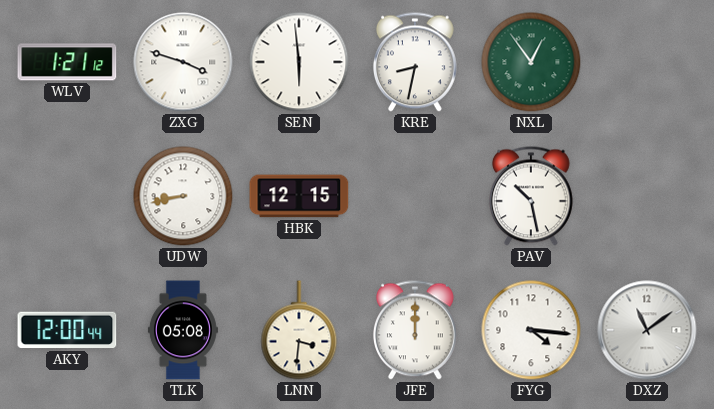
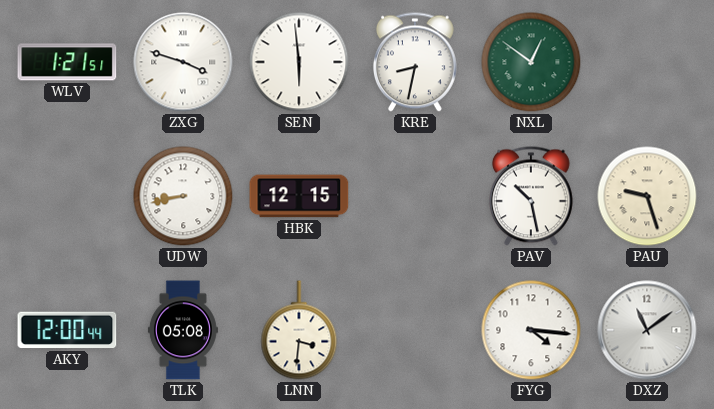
WLV: 1:21:12 -> 1:21:51 (67, 62)
NXL: 12:54 -> 12:51 (531, 62)
PAU: none -> 9:27 (647, 196)
JFE: 12:00 -> none (415, 330)
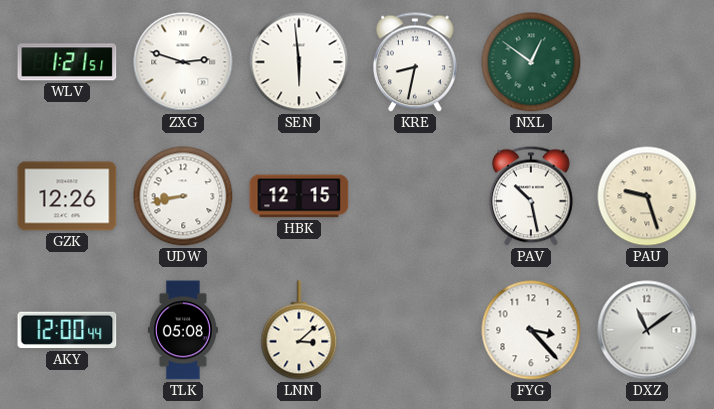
ZXG: 3:48 -> 2:48 (183, 62)
GZK: none -> 12:26 (67, 196)
LNN: 3:31 -> 3:08 (299, 330)
FYG: 4:16 -> 3:23 (531, 330)
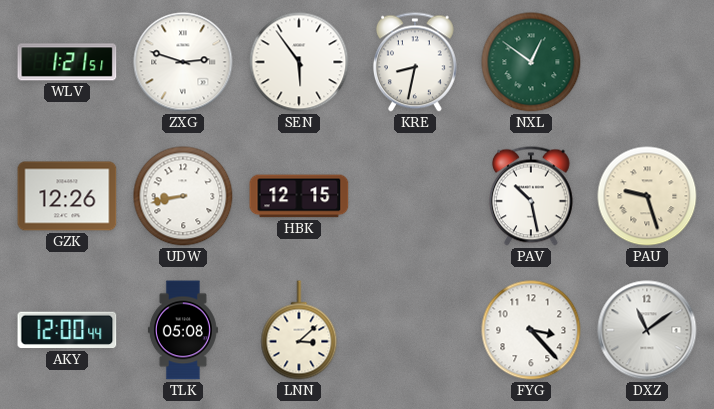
SEN: 5:59 -> 5:54 (299, 62)
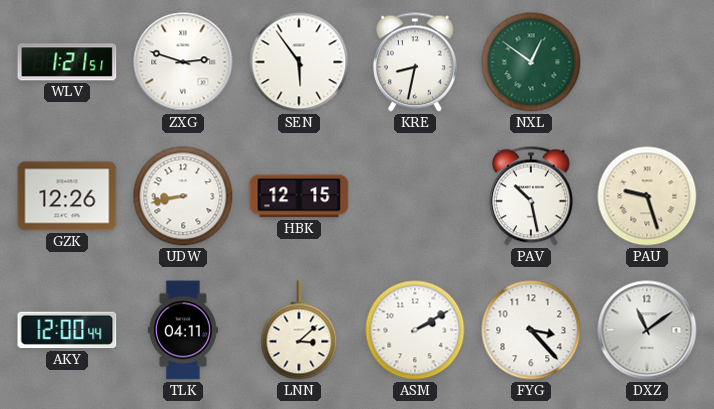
TLK: 05:08 -> 04:11 (183, 330)
ASM: none -> 2:10 (415, 330)
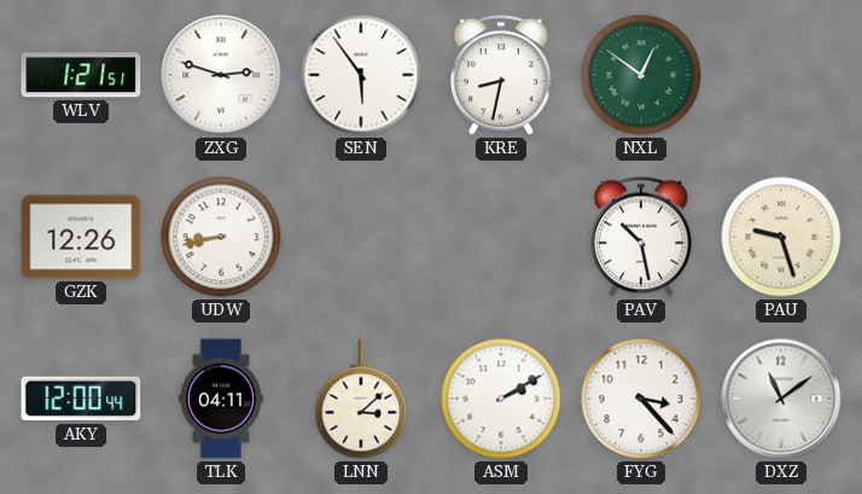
HBK: 12:15 -> none (299, 196)
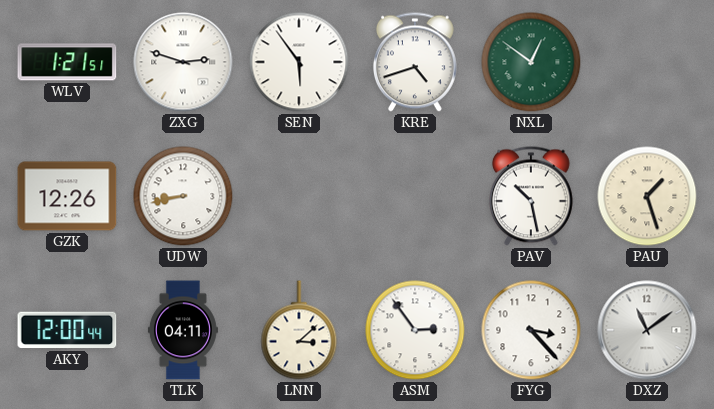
KRE: 8:32 -> 4:42 (415, 62)
PAU: 9:27 -> 1:27 (647, 196)
ASM: 2:10 -> 2:54 (415, 330)
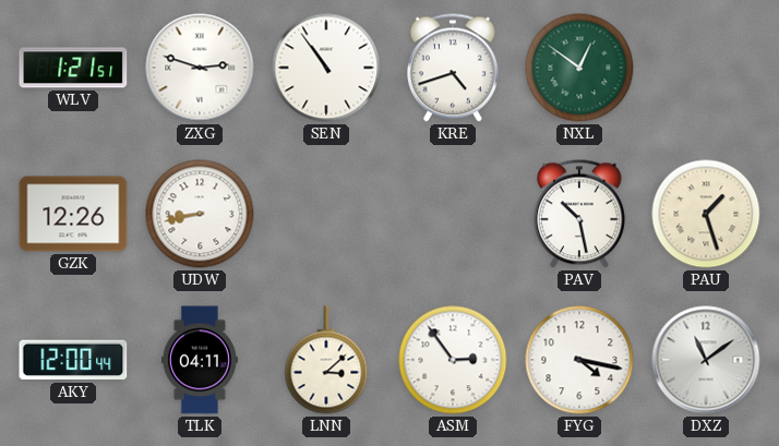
SEN: 5:54 -> 10:54 (326, 68)
FYG: 3:23 -> 4:17 (579, 360)
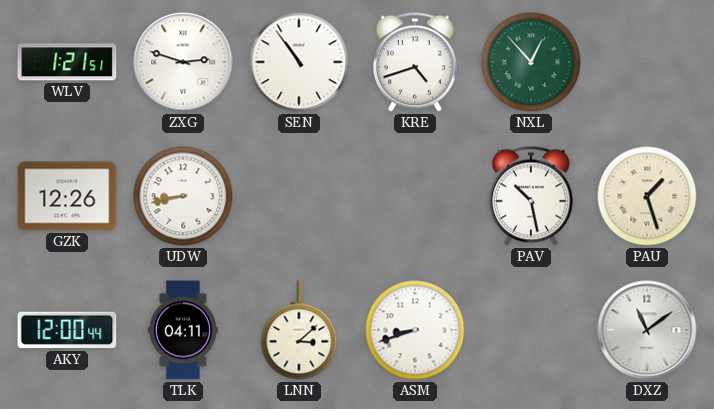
NXL: 12:51 -> 12:53 (531, 62)
ASM: 2:54 -> 8:42 (415, 330)
FYG: 4:17 -> none (579, 360)
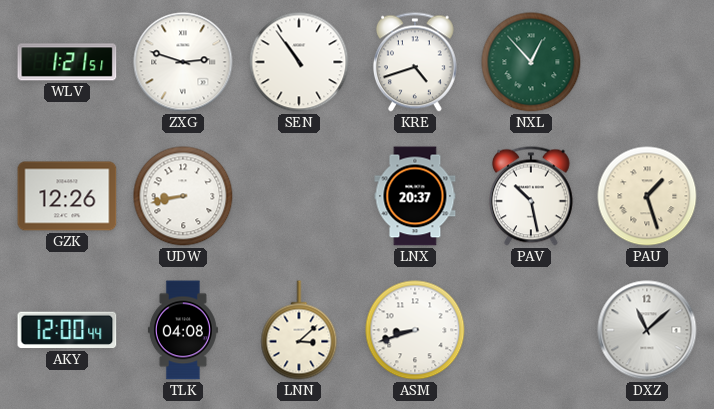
LNX: none -> 20:37 (415, 196)
TLK: 04:11 -> 04:08 (183, 330)
DXZ: 11:09 -> 11:08 (647, 330)
